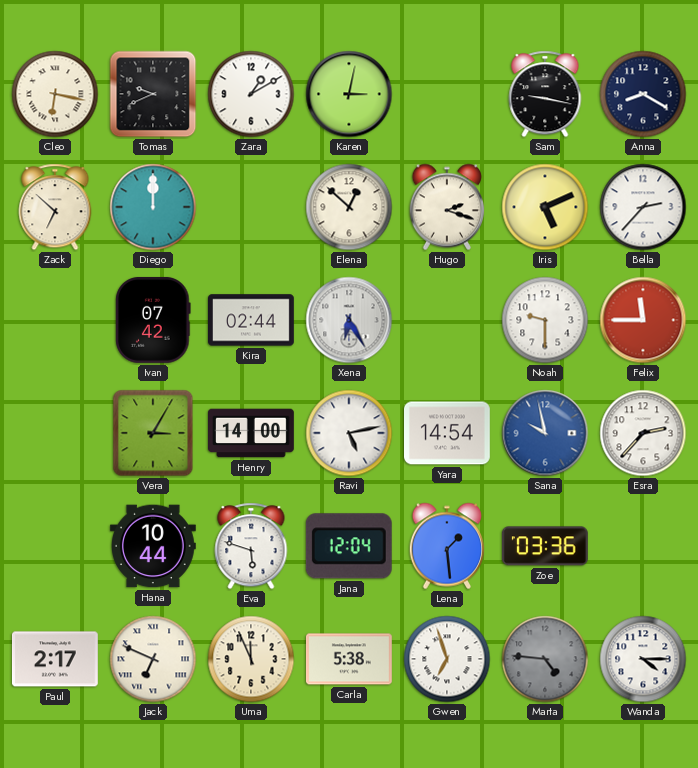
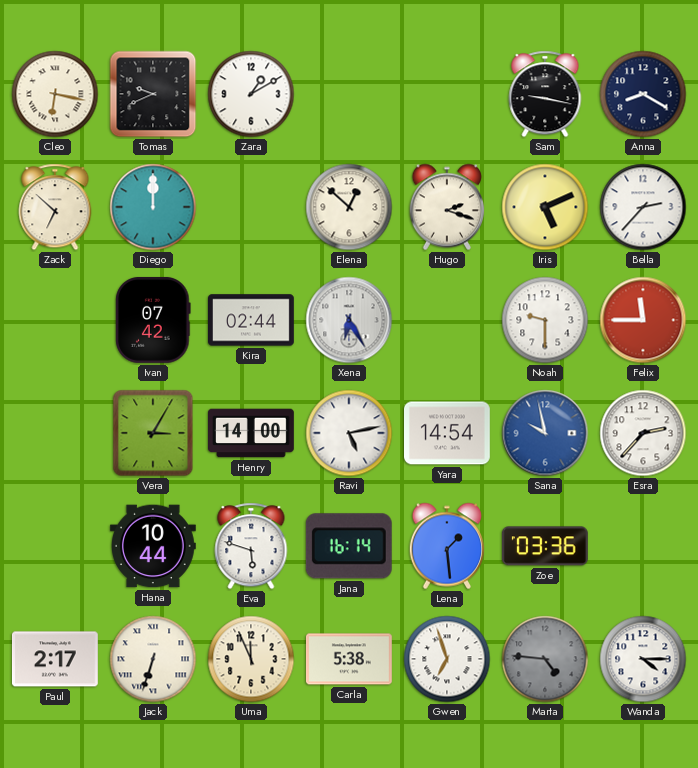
Karen: 3:02 -> none (349, 94)
Jana: 12:04 -> 16:14 (349, 546)
Jack: 6:49 -> 6:33 (153, 659)
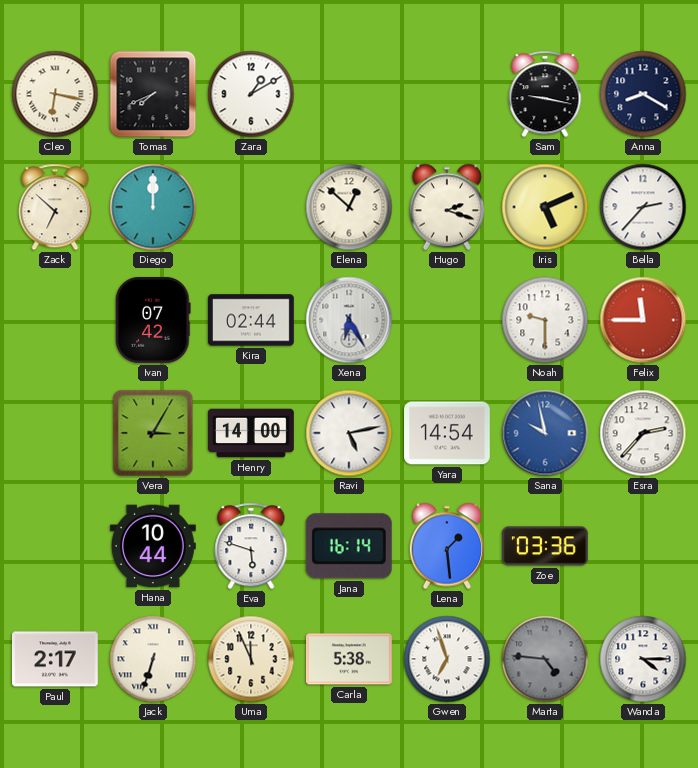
Tomas: 9:41 -> 7:41 (153, 94)
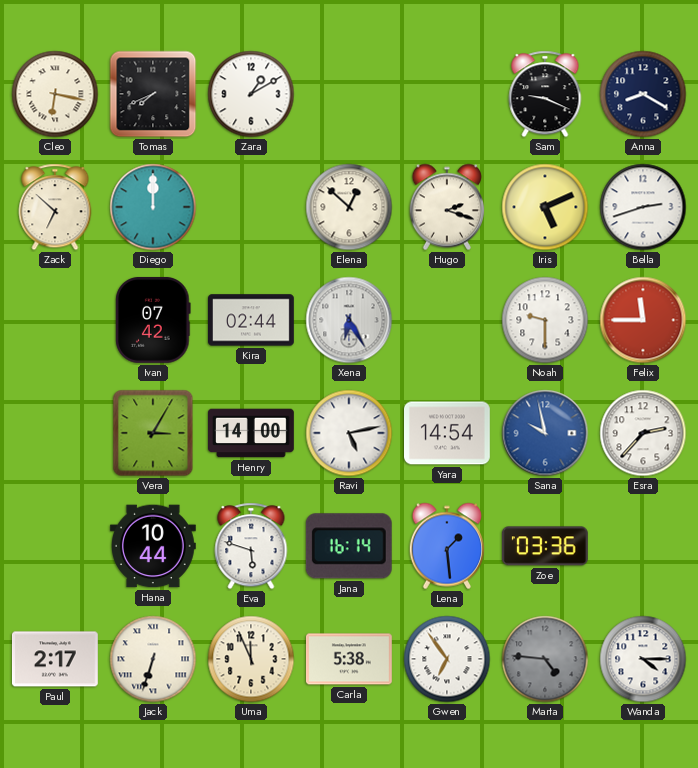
Sam: 9:17 -> 9:19 (545, 94)
Bella: 2:37 -> 2:42 (643, 207)
Gwen: 6:57 -> 6:54 (447, 659)
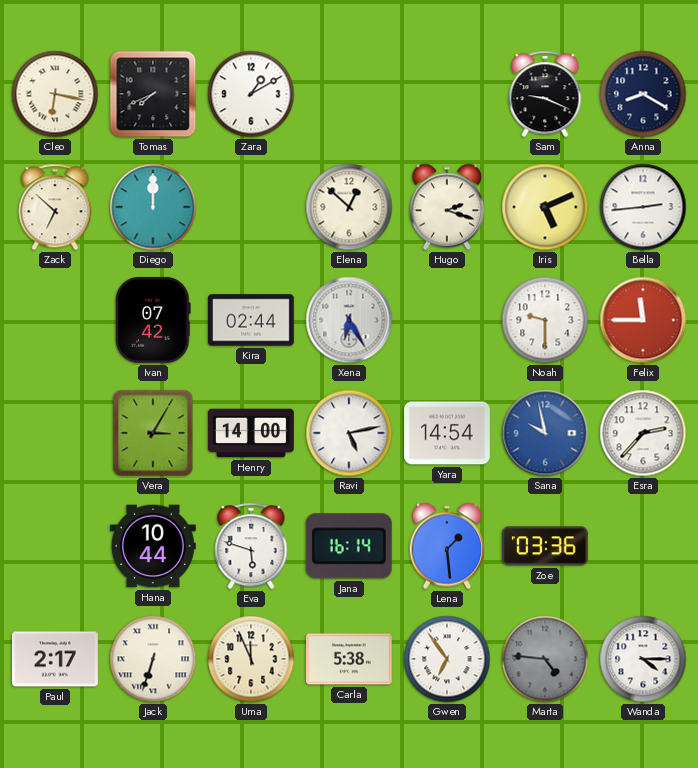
Bella: 2:42 -> 2:44 (643, 207)
